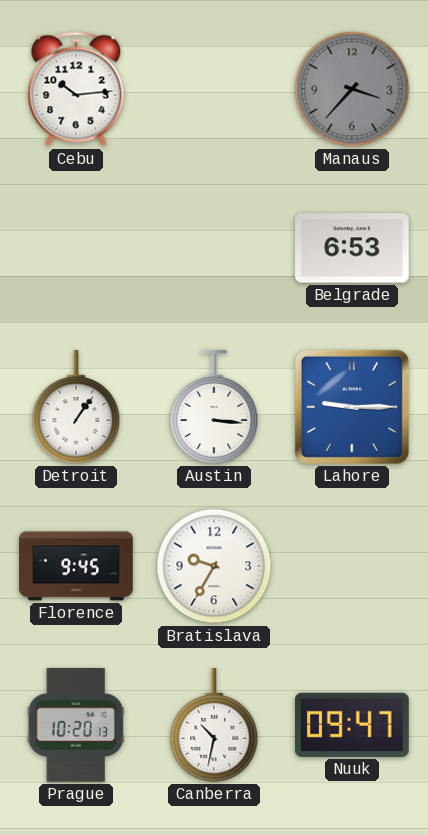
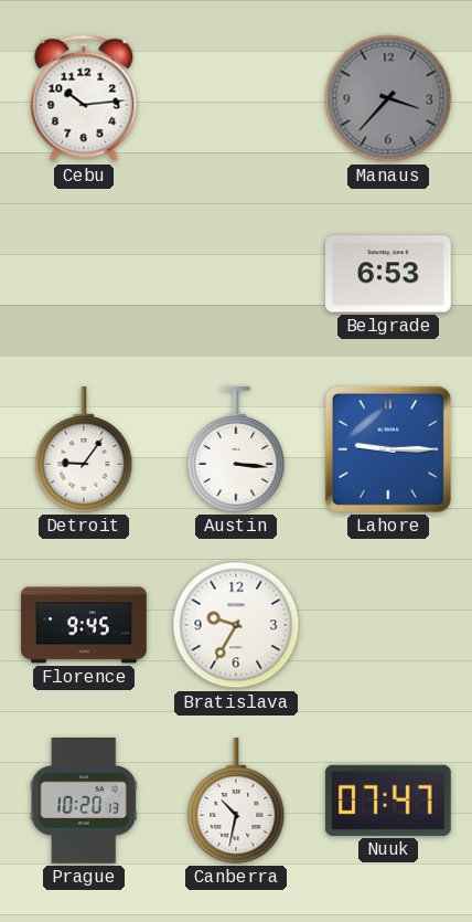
Detroit: 1:06 -> 9:06 (84, 451)
Nuuk: 09:47 -> 07:47 (388, 801)
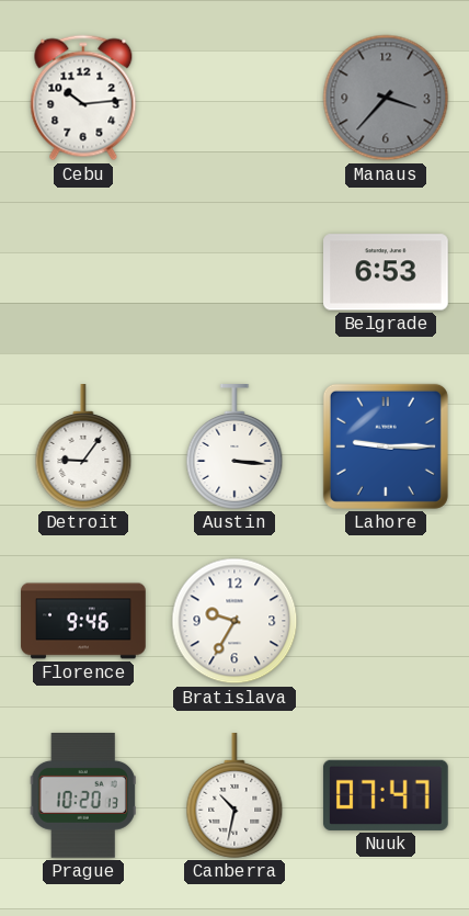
Florence: 9:45 -> 9:46 (83, 621)
